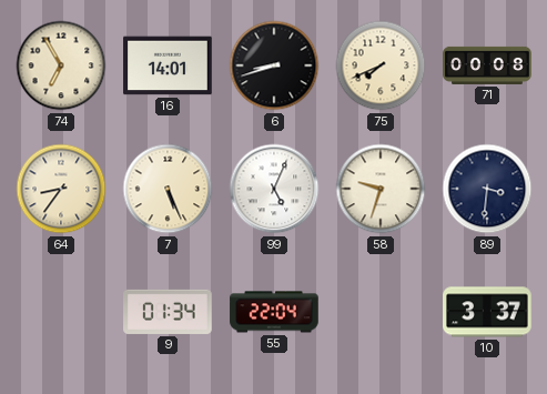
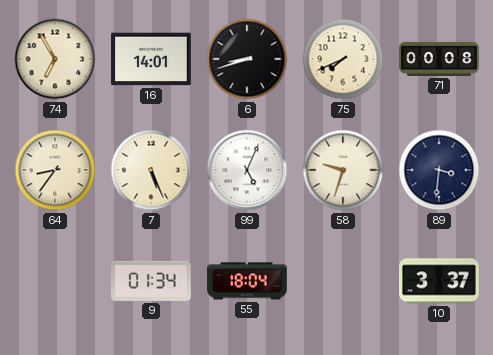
55: 22:04 -> 18:04 (247, 281)
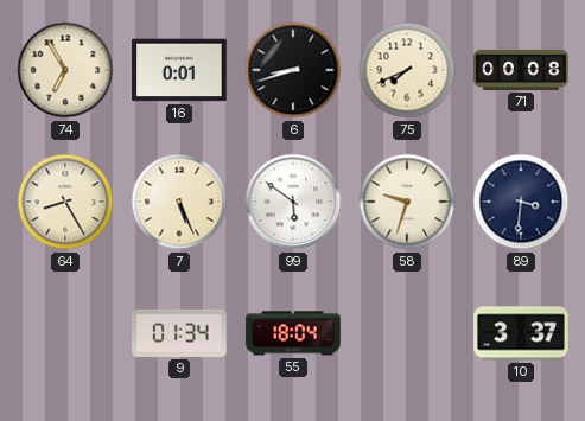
16: 14:01 -> 0:01 (179, 70)
64: 8:36 -> 8:25 (65, 202)
99: 5:04 -> 5:51 (293, 202)
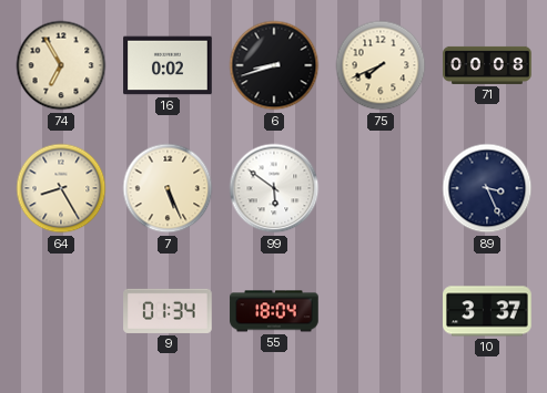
16: 0:01 -> 0:02 (168, 65)
58: 9:33 -> none (407, 202)
89: 3:31 -> 3:26 (487, 188)
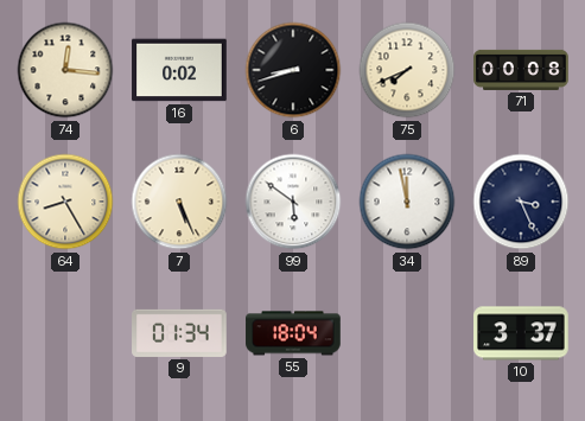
74: 6:55 -> 12:16 (65, 70)
34: none -> 11:58 (407, 202)
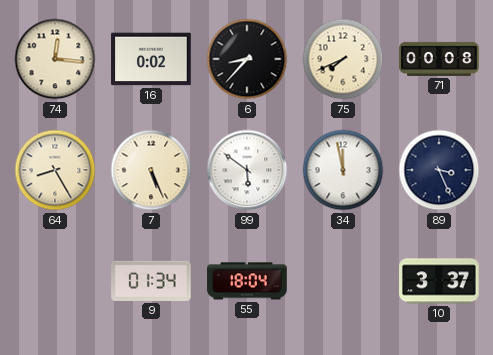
6: 8:42 -> 8:37 (247, 59)
